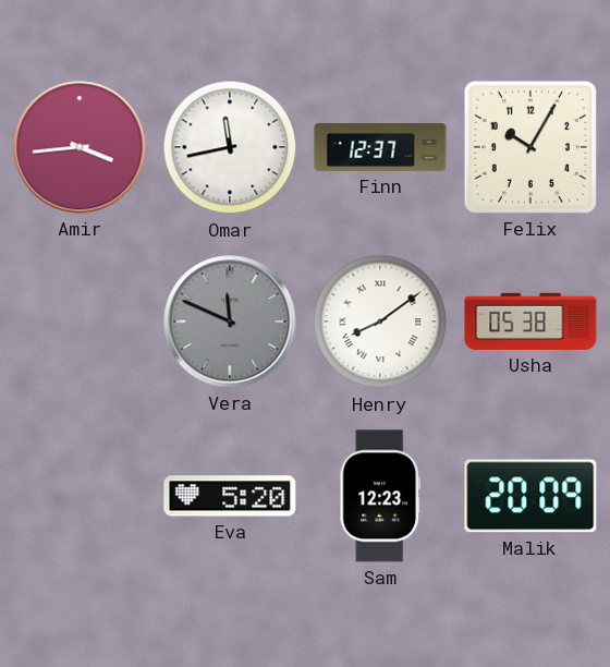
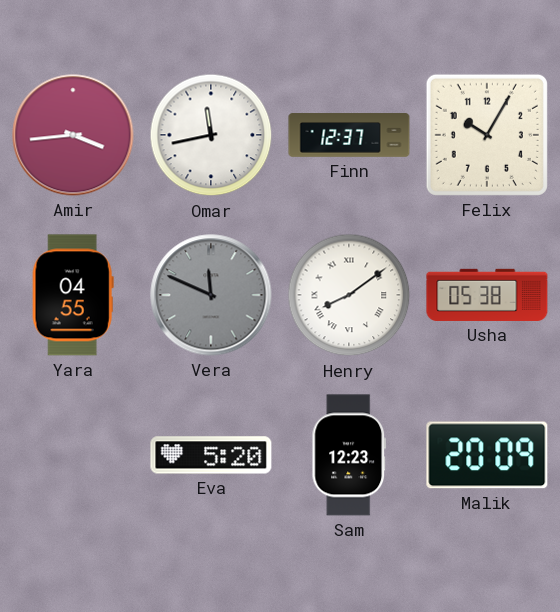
Yara: none -> 04:55 (73, 295)
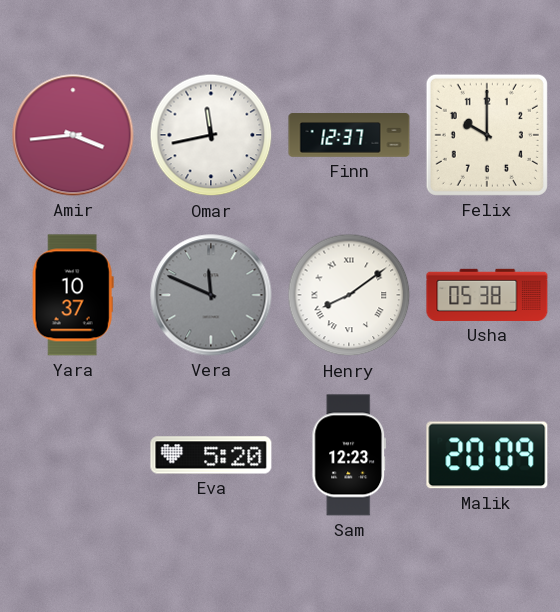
Felix: 10:05 -> 10:00 (487, 135)
Yara: 04:55 -> 10:37 (73, 295)
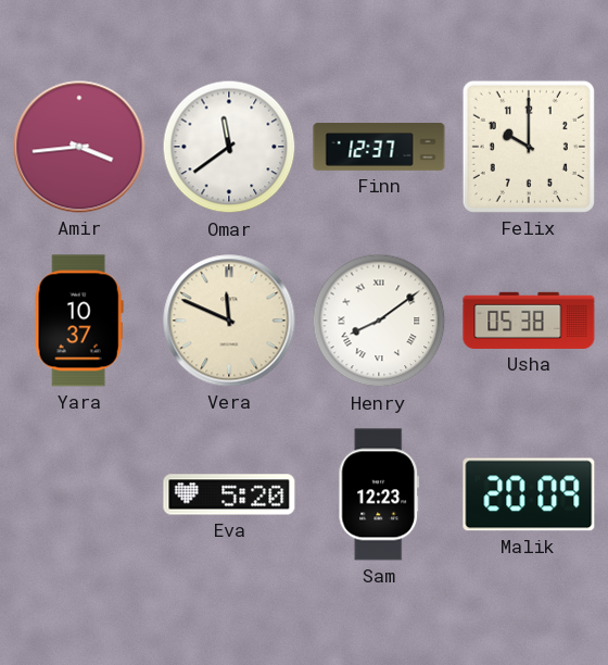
Omar: 11:43 -> 11:39 (229, 147)
Vera dial: grey -> cream (229, 321)
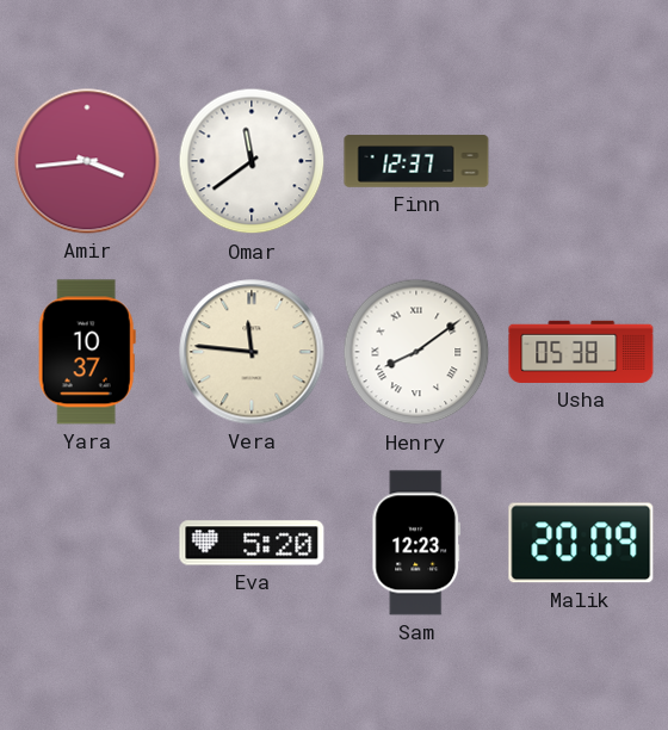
Felix: 10:00 -> none (529, 147)
Vera: 11:49 -> 11:46 (252, 352)
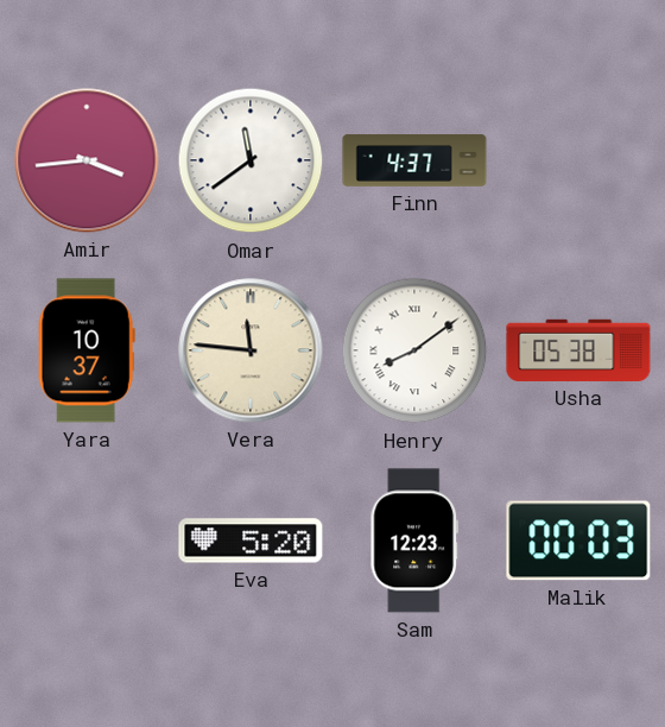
Finn: 12:37 -> 4:37 (414, 160)
Malik: 20:09 -> 00:03 (578, 540)
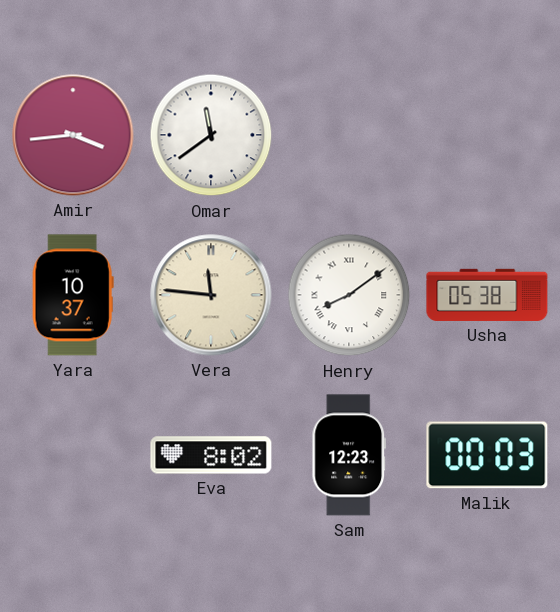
Finn: 4:37 -> none (414, 160)
Eva: 5:20 -> 8:02 (211, 455)
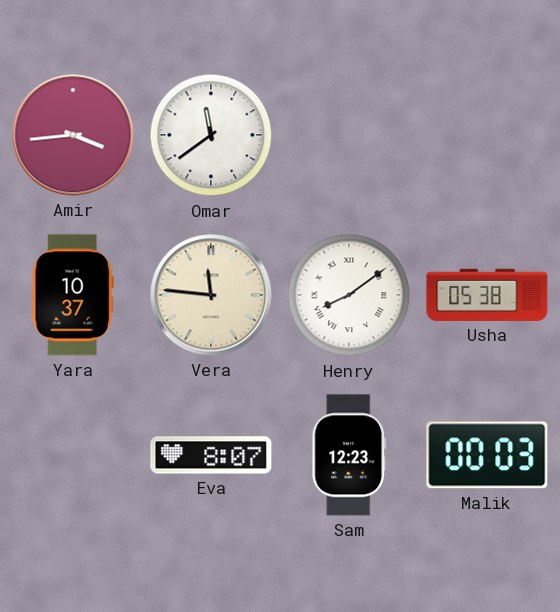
Eva: 8:02 -> 8:07 (211, 455)
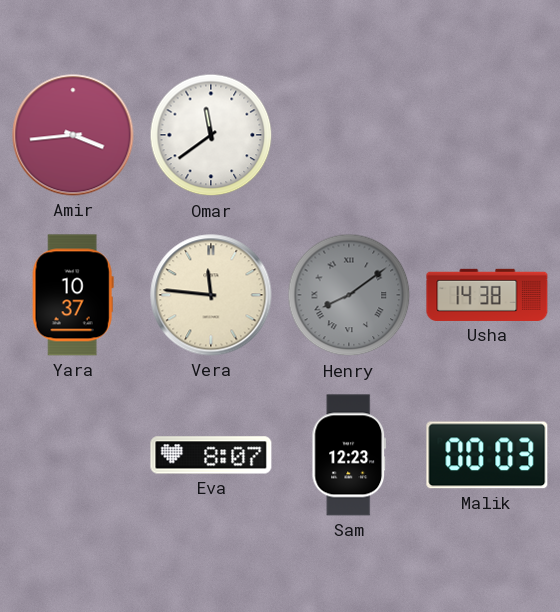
Henry dial: white -> grey (349, 295)
Usha: 05:38 -> 14:38 (487, 295)
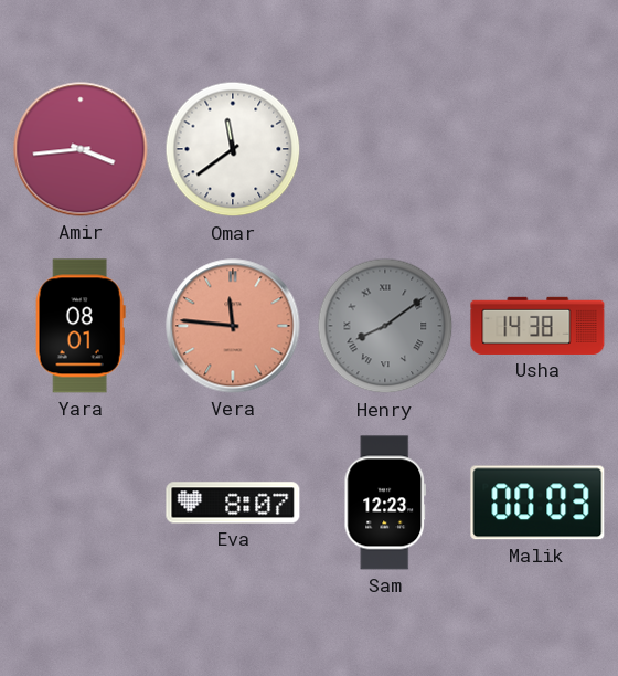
Yara: 10:37 -> 08:01 (81, 326)
Vera dial: cream -> salmon (233, 326)
